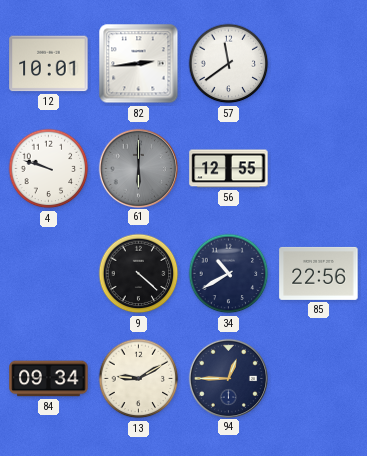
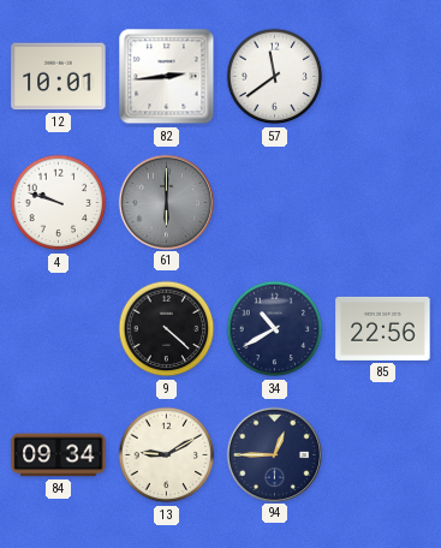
56: 12:55 -> none (229, 169)
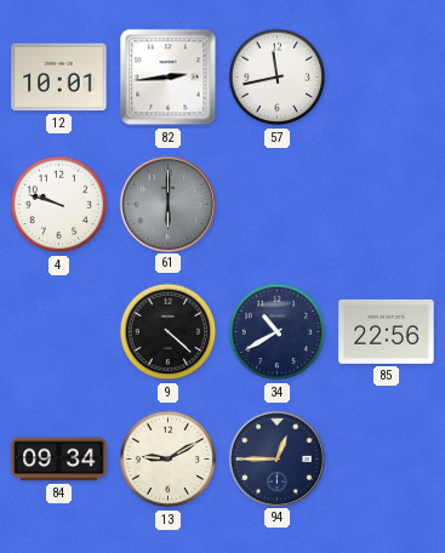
57: 11:39 -> 11:43 (278, 78)
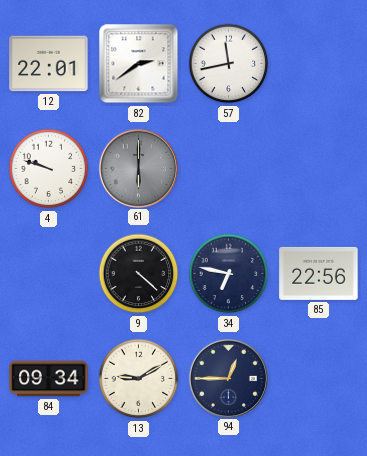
12: 10:01 -> 22:01 (49, 64)
82: 2:44 -> 2:39 (139, 64)
34: 10:40 -> 6:47 (229, 274)
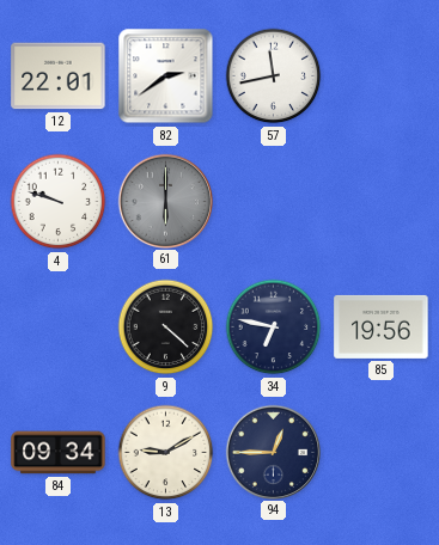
85: 22:56 -> 19:56 (382, 326)
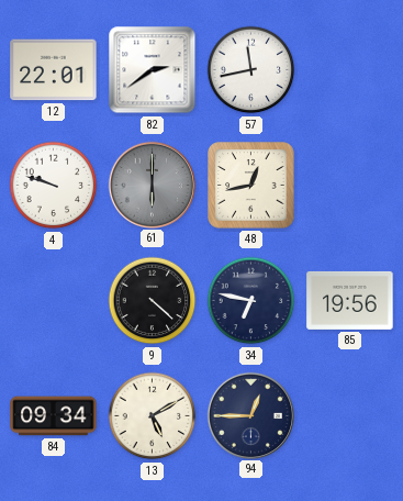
48: none -> 12:43 (251, 186)
13: 9:10 -> 5:10 (153, 416)
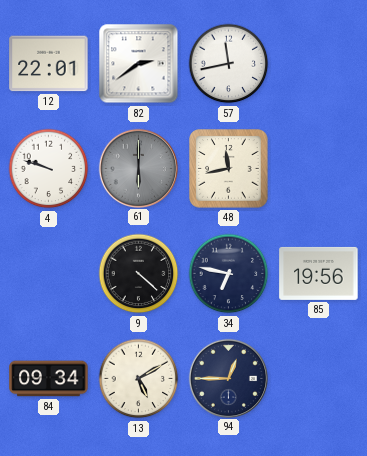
48: 12:43 -> 11:43 (229, 169)
